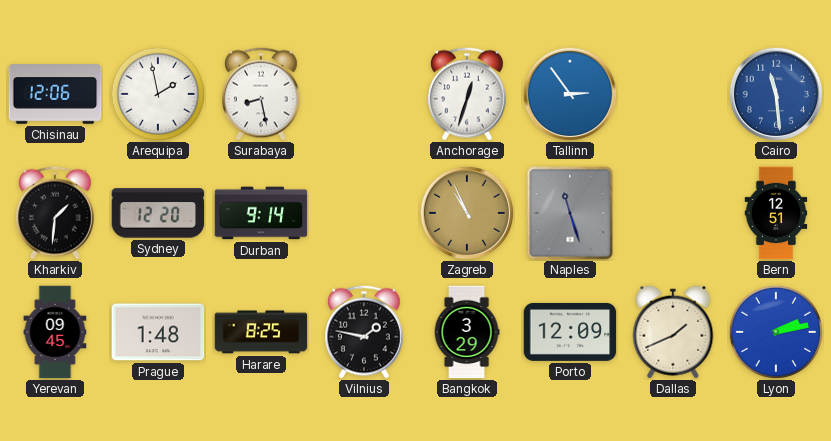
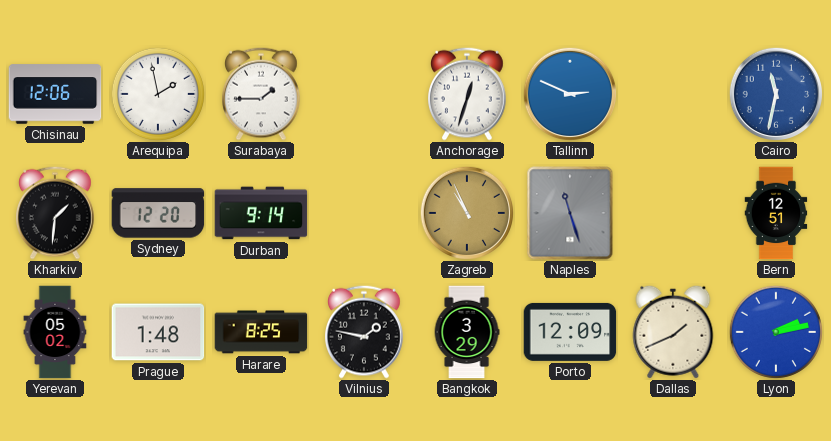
Surabaya: 8:28 -> 1:45 (262, 94)
Tallinn: 2:54 -> 2:49 (569, 93)
Cairo: 11:29 -> 11:32 (775, 93)
Yerevan: 09:45 -> 05:02 (55, 332)
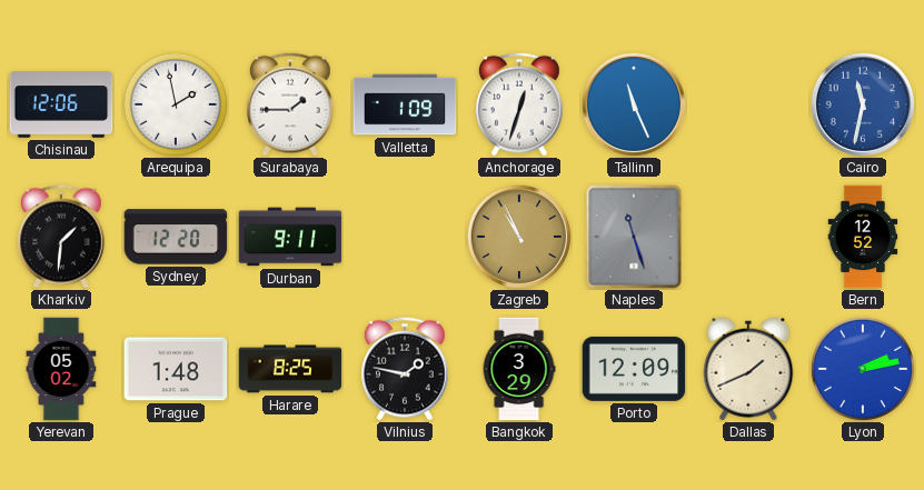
Valletta: none -> 1:09 (405, 104)
Tallinn: 2:49 -> 11:26 (633, 103)
Durban: 9:14 -> 9:11 (290, 237)
Bern: 12:51 -> 12:52 (863, 237)
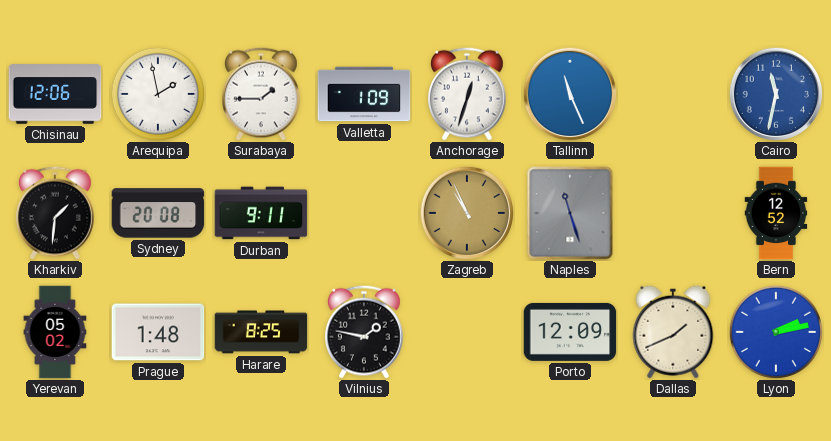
Sydney: 12:20 -> 20:08 (158, 213)
Bangkok: 3:29 -> none (519, 369)
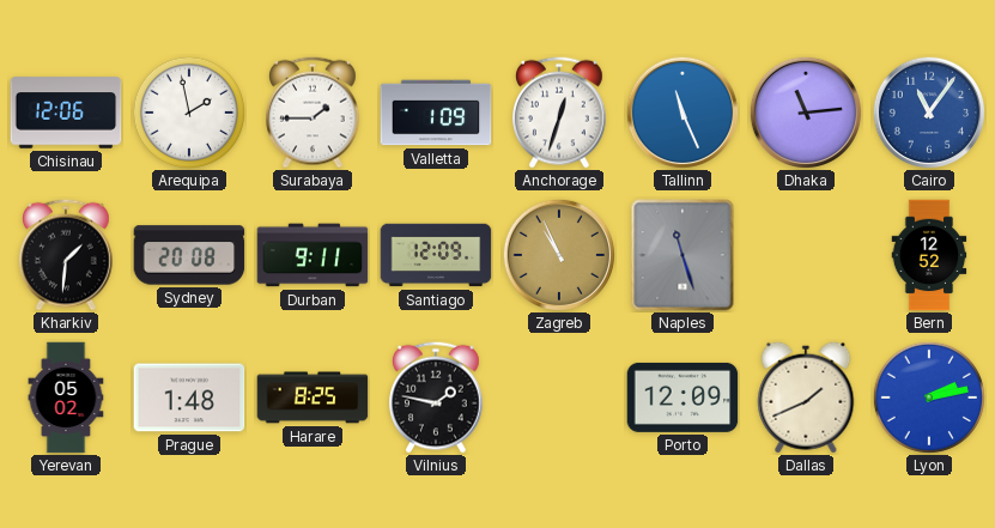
Dhaka: none -> 11:14 (805, 111)
Cairo: 11:32 -> 11:06 (928, 111)
Santiago: none -> 12:09 (436, 255)
